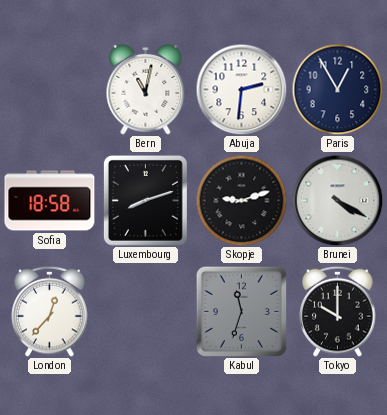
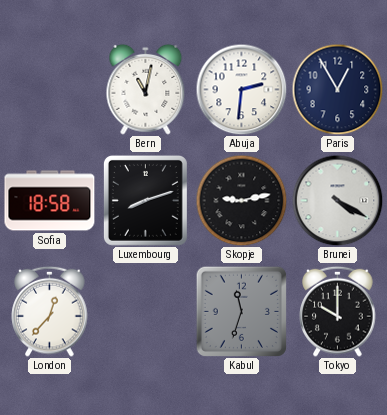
Skopje: 9:12 -> 9:13 (241, 200)
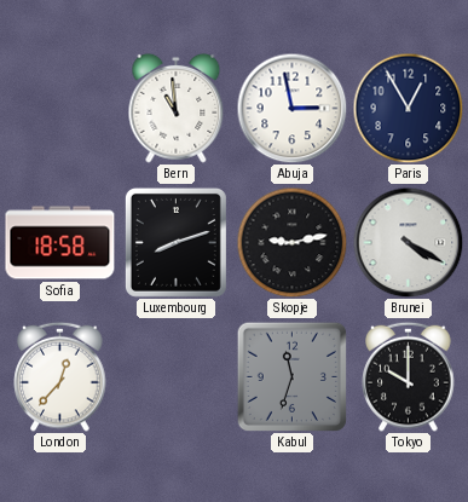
Bern: 11:02 -> 10:59 (177, 108)
Abuja: 2:31 -> 2:58 (291, 108)
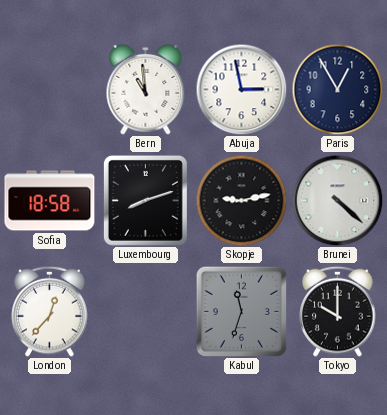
Brunei: 4:20 -> 4:22 (337, 200)
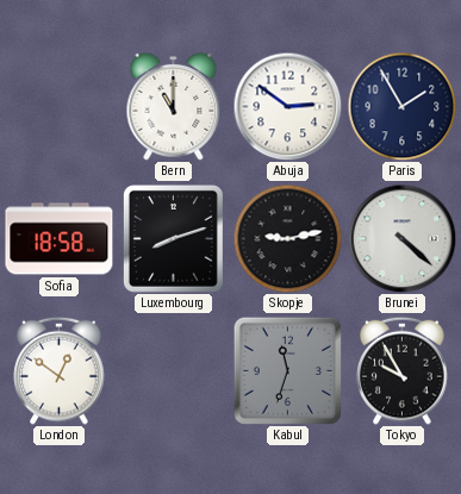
Bern: 10:59 -> 11:00 (174, 106)
Abuja: 2:58 -> 2:51 (287, 106)
Paris: 12:55 -> 1:55 (401, 106)
London: 12:37 -> 12:51 (60, 370)
Tokyo: 10:00 -> 9:55 (403, 370)
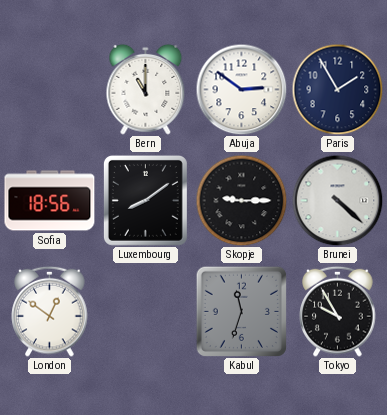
Sofia: 18:58 -> 18:56 (50, 201)
Luxembourg: 8:12 -> 8:09 (145, 200)
Skopje: 9:13 -> 9:15 (241, 200)
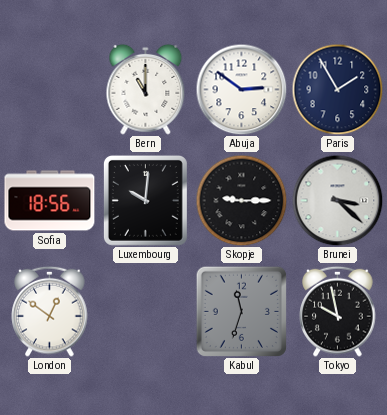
Luxembourg: 8:09 -> 10:01 (145, 200)
Brunei: 4:22 -> 3:22 (337, 200)
Tokyo: 9:55 -> 9:58 (338, 311)
